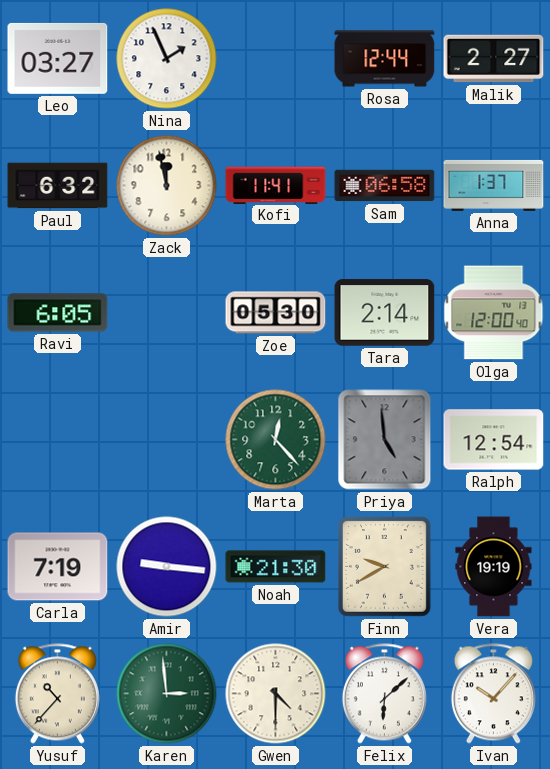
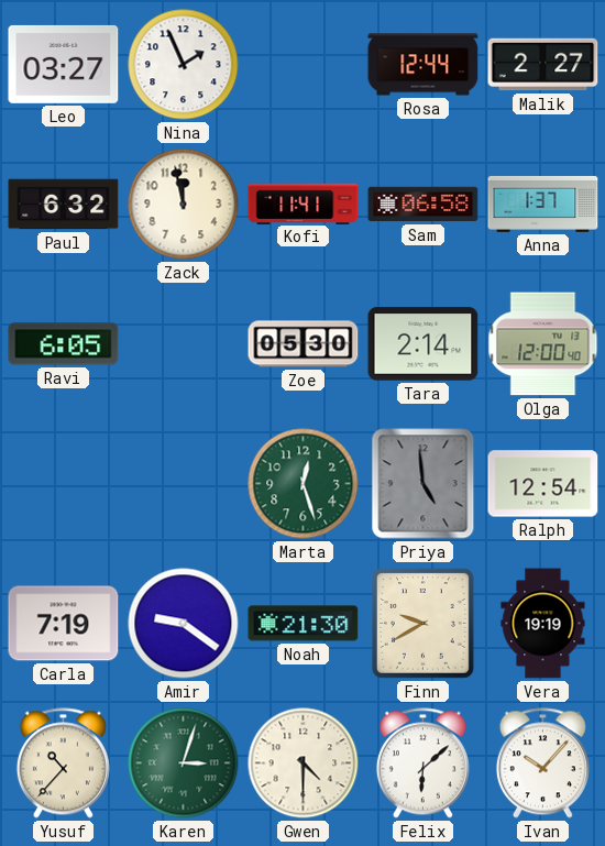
Marta: 12:23 -> 12:27 (304, 484)
Amir: 9:16 -> 9:21 (184, 624)
Karen: 2:59 -> 3:03 (184, 763)
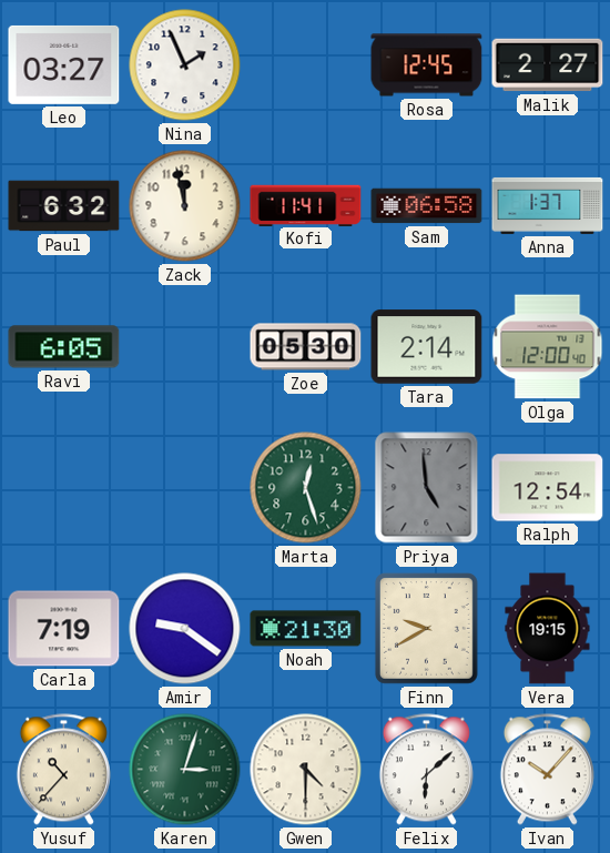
Rosa: 12:44 -> 12:45 (427, 65)
Vera: 19:19 -> 19:15 (548, 629)
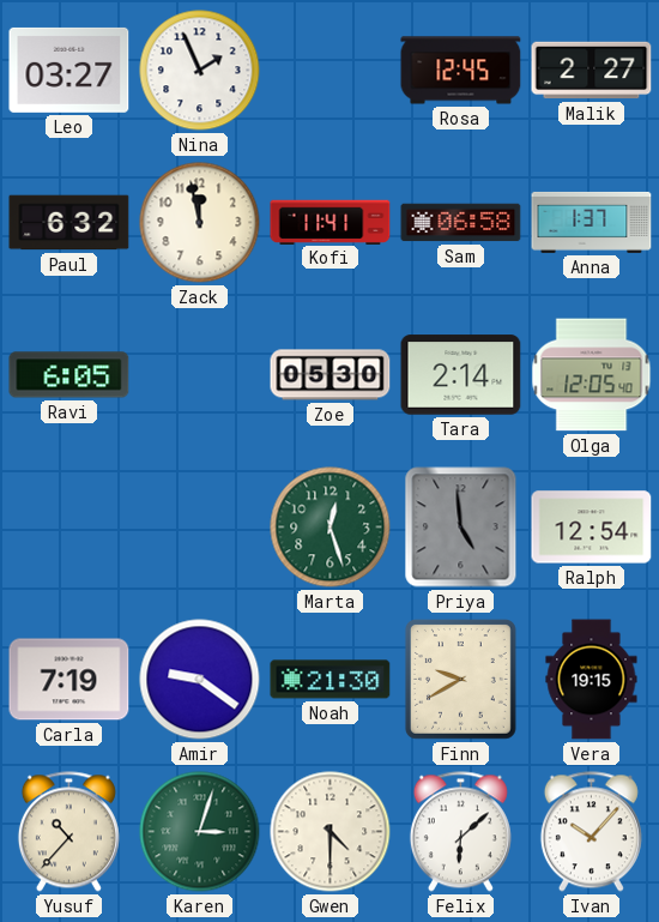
Olga: 12:00 -> 12:05 (592, 375)
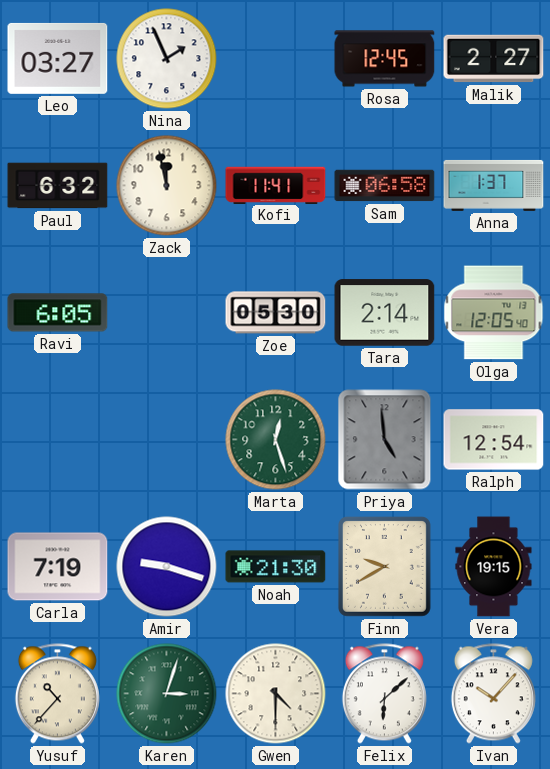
Amir: 9:21 -> 9:18 (167, 567)
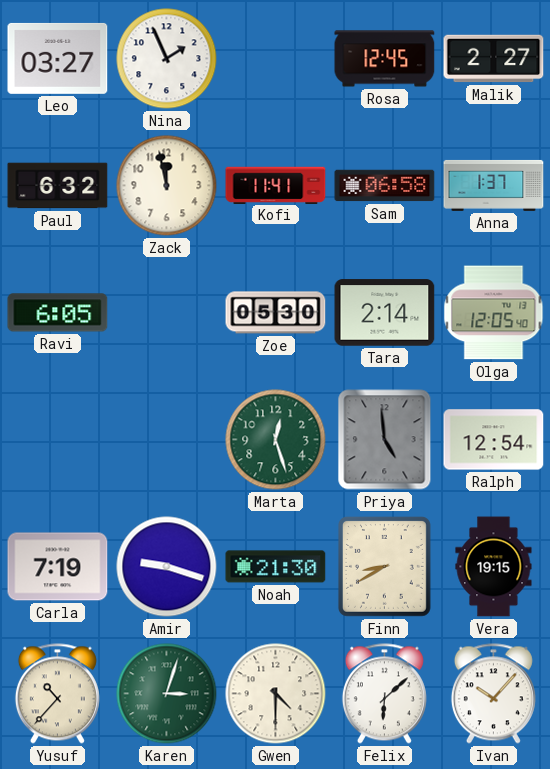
Finn: 9:40 -> 8:40 (384, 566)
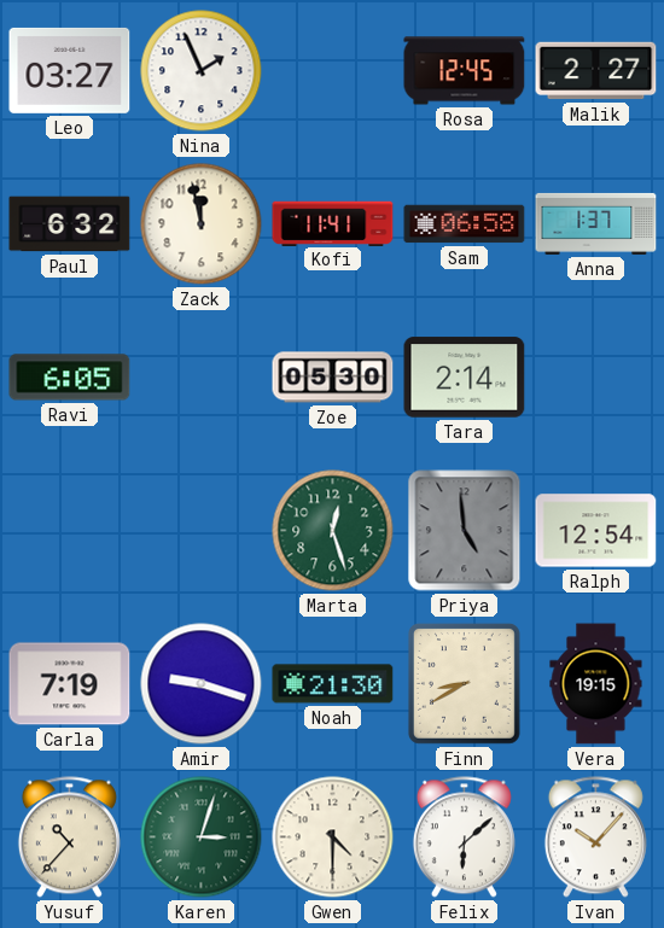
Olga: 12:05 -> none (494, 313)
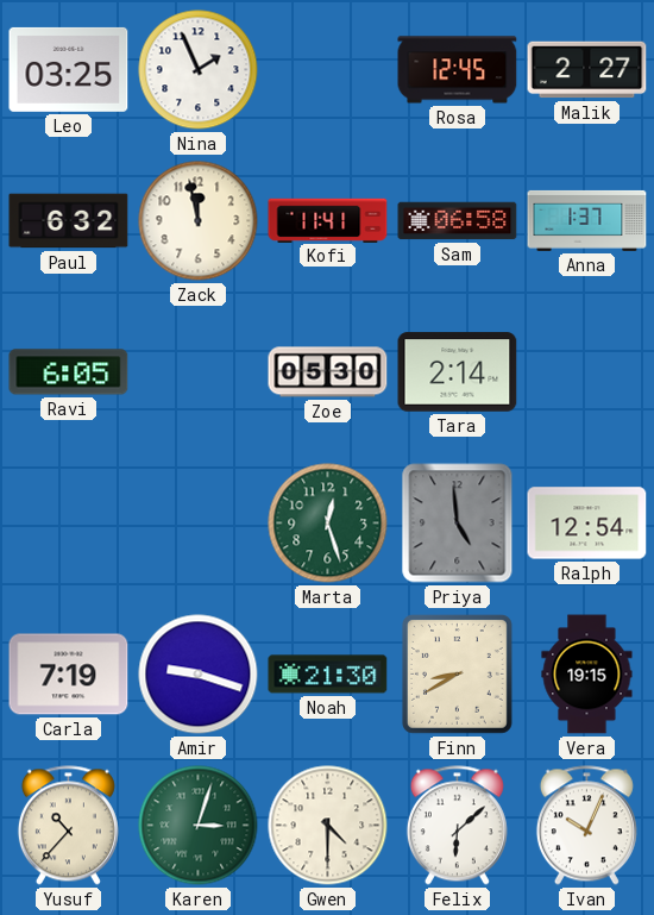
Leo: 03:27 -> 03:25 (69, 69)
Ivan: 10:07 -> 10:04 (586, 826)
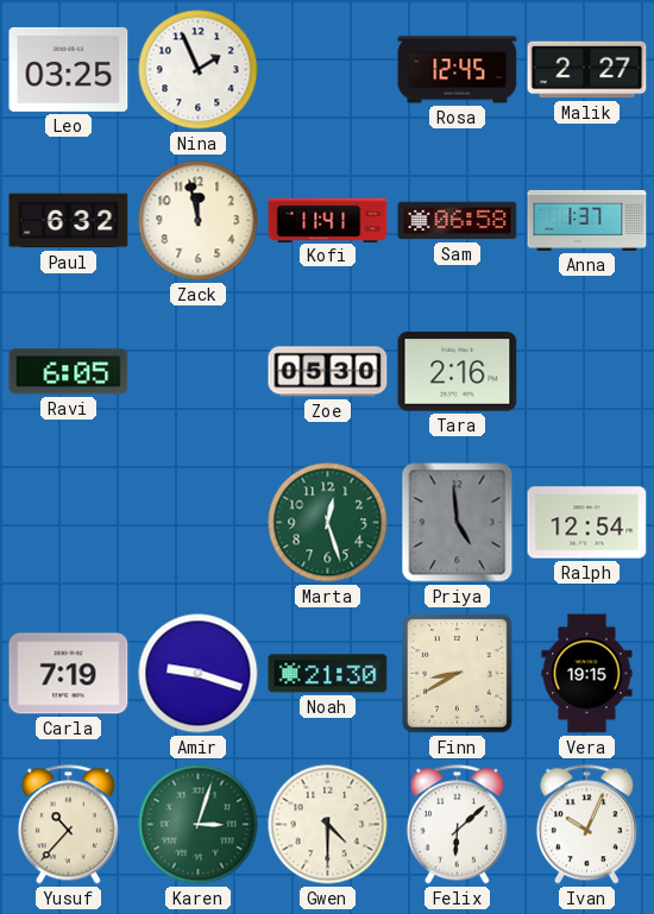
Tara: 2:14 -> 2:16 (458, 372)
